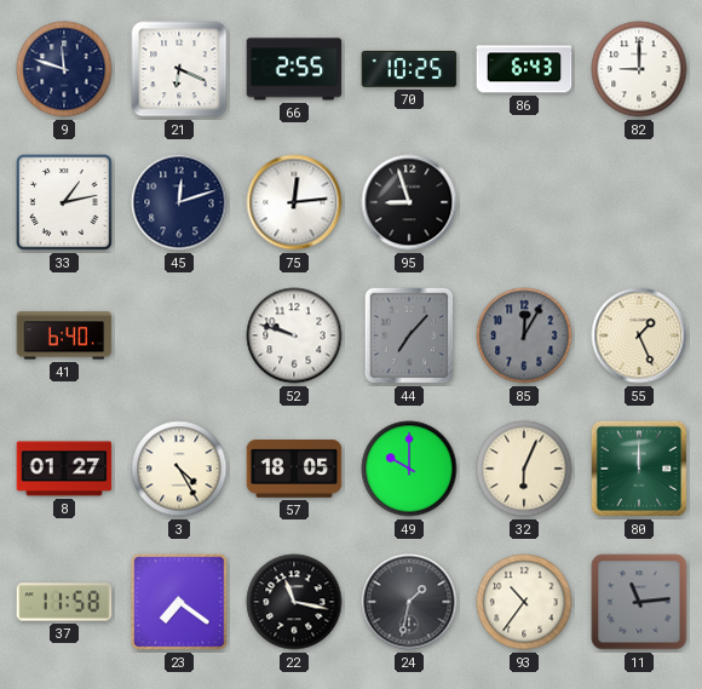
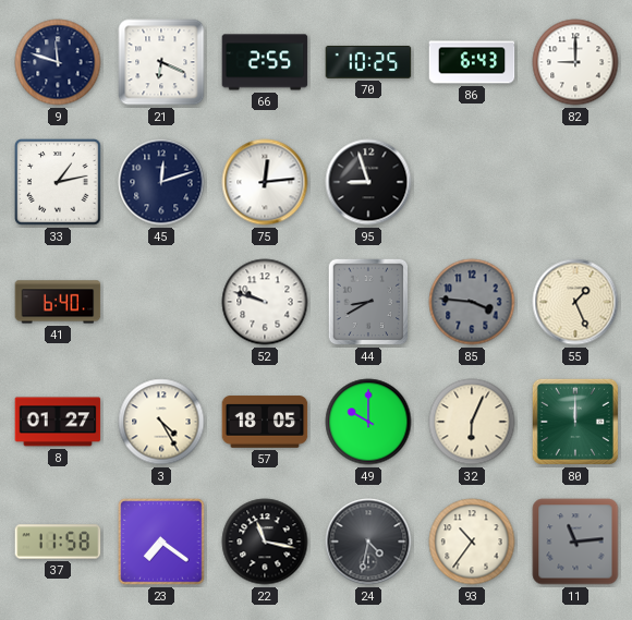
44: 7:07 -> 8:40 (368, 302)
85: 12:05 -> 3:46 (472, 302)
24: 1:32 -> 4:32 (368, 542)
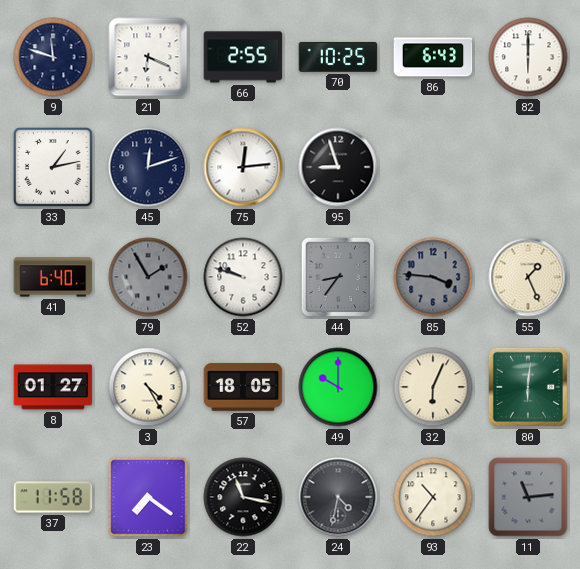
82: 9:00 -> 6:00 (528, 57)
79: none -> 1:55 (148, 277)
44: 8:40 -> 8:36 (338, 277)
80: 12:00 -> 6:01 (528, 387)
